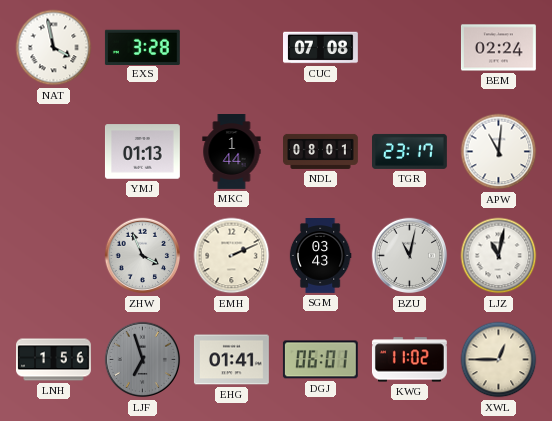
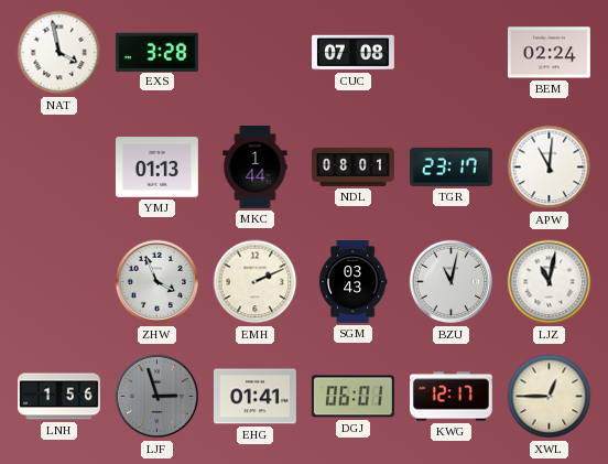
LJF: 6:57 -> 2:57 (158, 397)
KWG: 11:02 -> 12:17 (450, 397)
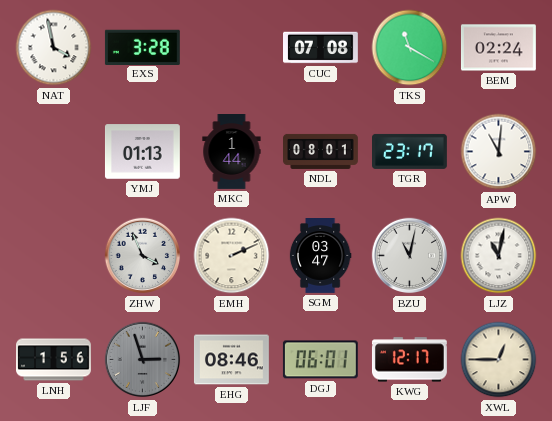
TKS: none -> 11:20 (410, 48)
SGM: 03:43 -> 03:47 (320, 256)
EHG: 01:41 -> 08:46 (231, 360)
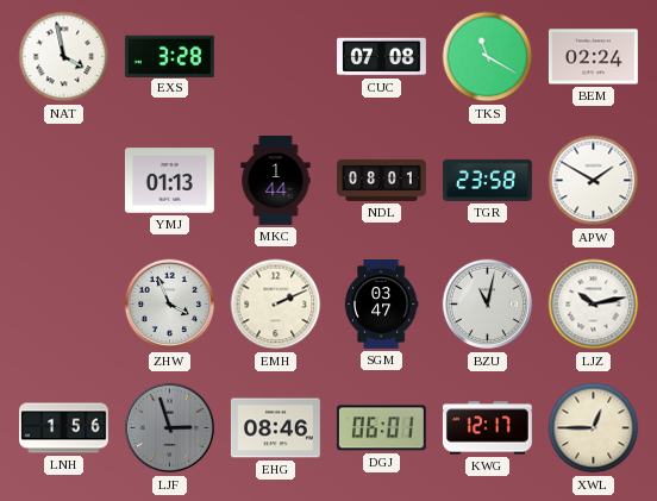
TGR: 23:17 -> 23:58 (488, 180)
APW: 11:01 -> 1:50 (594, 181)
LJZ: 11:02 -> 10:13 (594, 305)
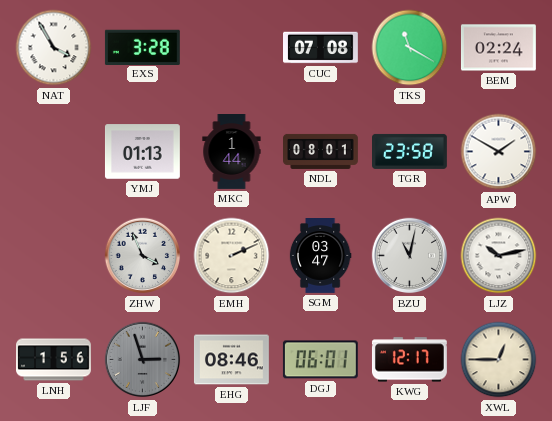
NAT: 3:58 -> 3:55 (54, 48)
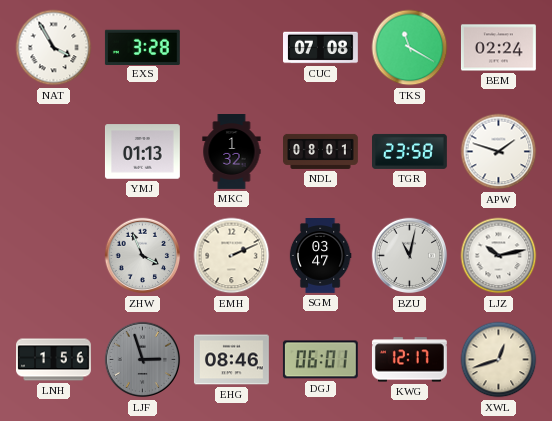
MKC: 1:44 -> 1:32 (232, 152)
APW: 1:50 -> 1:48 (499, 152)
XWL: 12:45 -> 12:42 (499, 360)
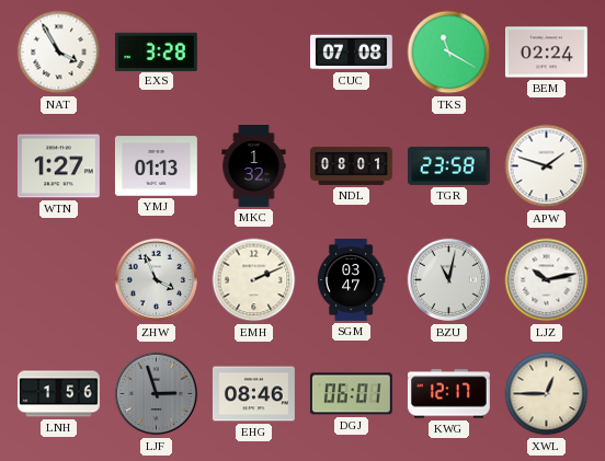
WTN: none -> 1:27 (58, 166)
XWL: 12:42 -> 12:45 (547, 394)
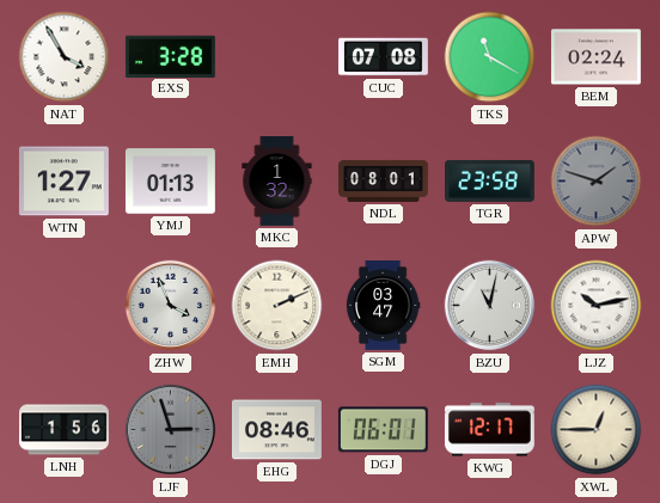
APW dial: white -> grey (597, 182)
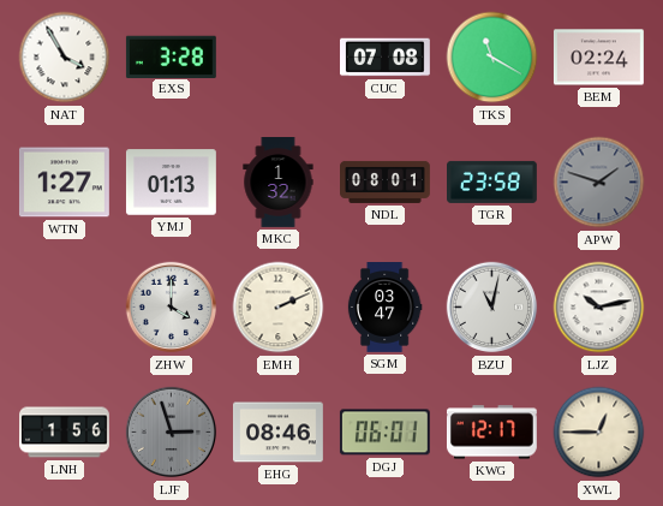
ZHW: 3:56 -> 4:00 (172, 308)
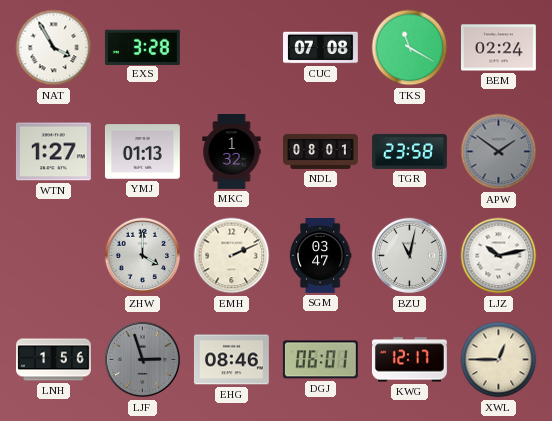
APW: 1:48 -> 1:51 (499, 152)
